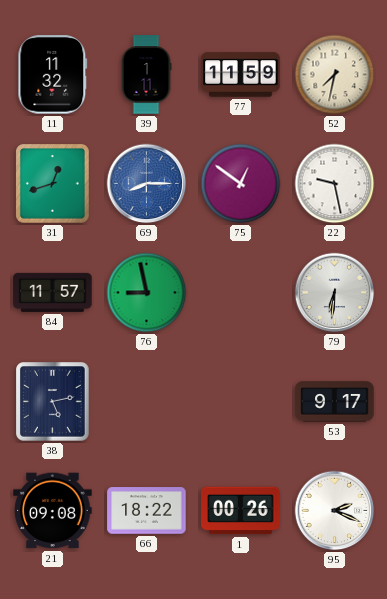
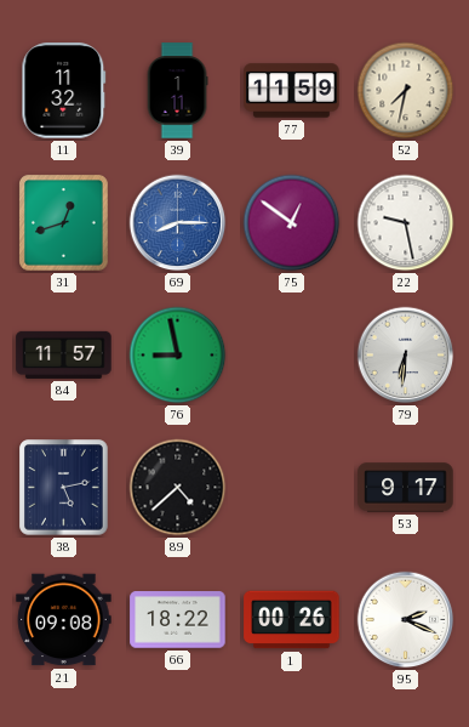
89: none -> 4:38 (178, 488)
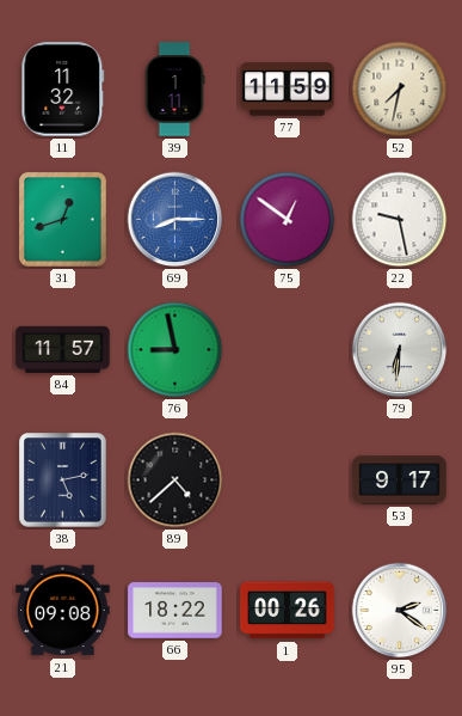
95: 2:19 -> 2:21 (400, 611)
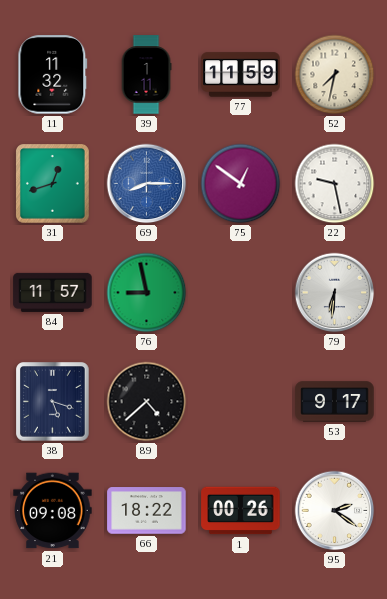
38: 5:13 -> 5:18 (53, 402)
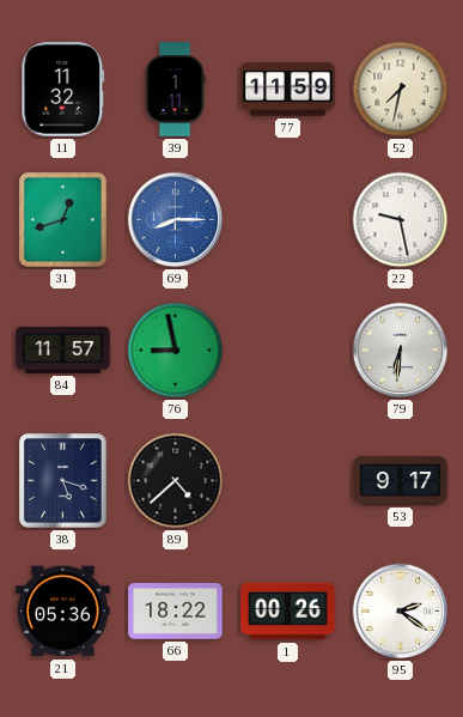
75: 12:51 -> none (241, 184)
21: 09:08 -> 05:36 (63, 612)
